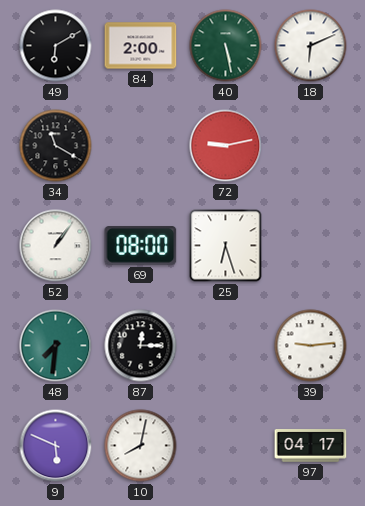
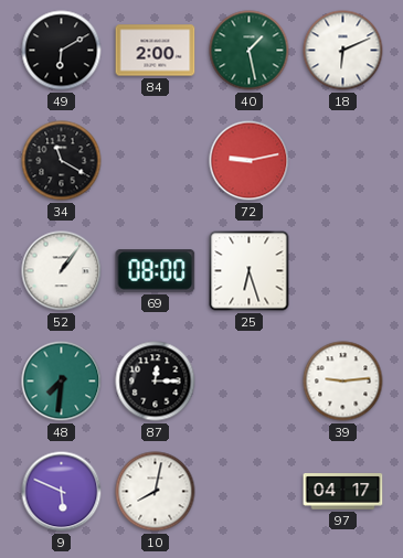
40: 5:28 -> 1:28 (250, 51)
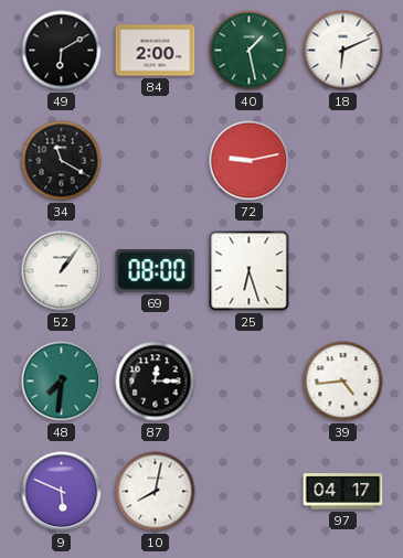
39: 9:14 -> 4:44 (343, 382)
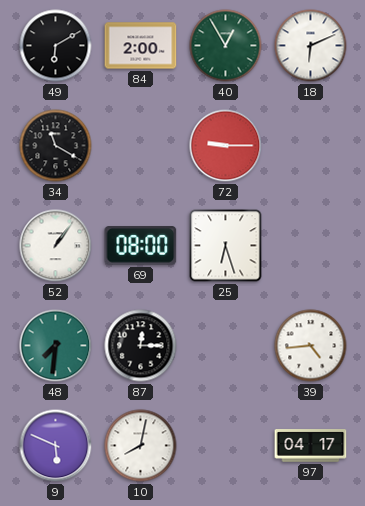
40: 1:28 -> 12:55 (226, 46)
72: 9:13 -> 9:15 (226, 146)
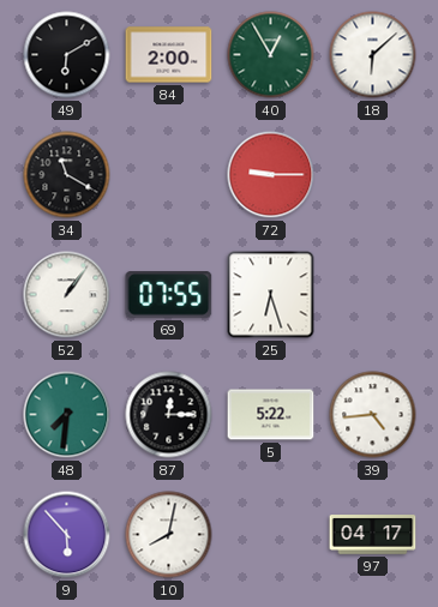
18: 6:11 -> 6:08 (373, 55)
69: 08:00 -> 07:55 (169, 295)
5: none -> 5:22 (271, 415)
9: 5:49 -> 5:53 (67, 535)
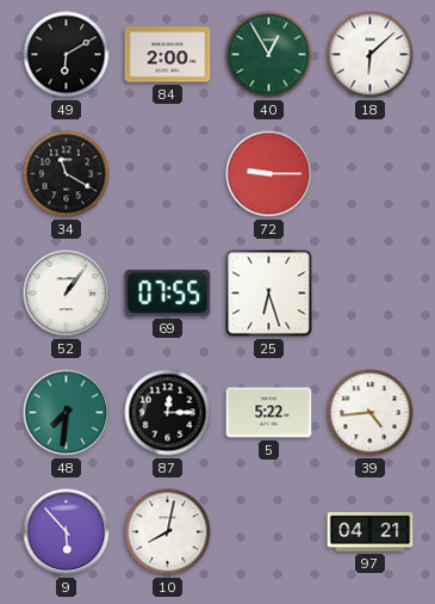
97: 04:17 -> 04:21 (371, 532)
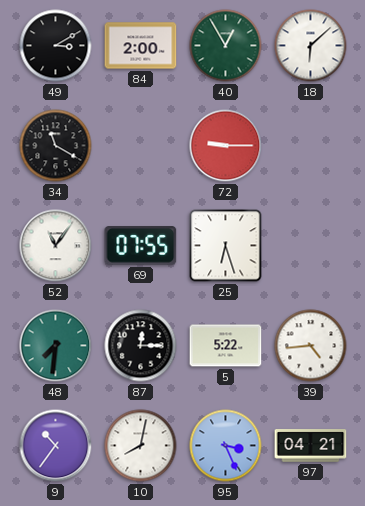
49: 6:10 -> 3:10 (56, 46)
52: 1:06 -> 11:06 (56, 246)
9: 5:53 -> 10:36 (56, 446)
95: none -> 3:26 (226, 446)
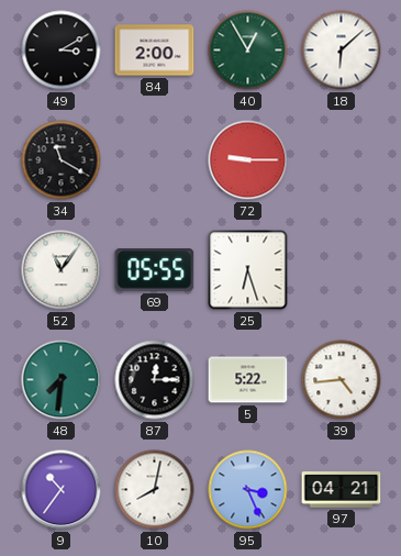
69: 07:55 -> 05:55 (155, 270)
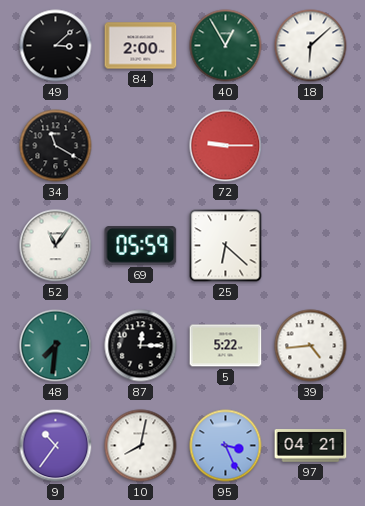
49: 3:10 -> 3:08 (56, 46)
69: 05:55 -> 05:59 (141, 246)
25: 6:27 -> 6:22 (226, 246)
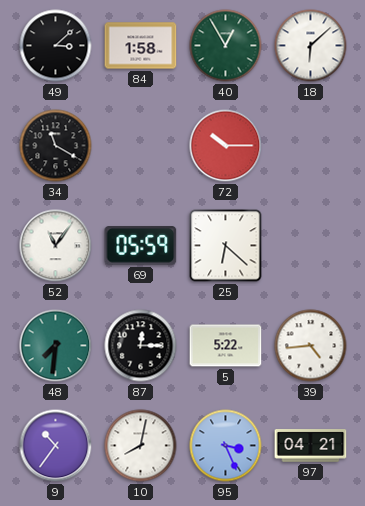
84: 2:00 -> 1:58 (141, 46)
72: 9:15 -> 10:15 (226, 146)
